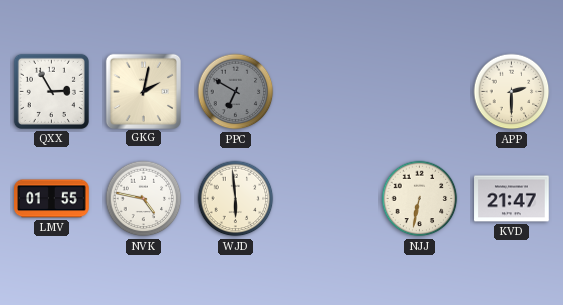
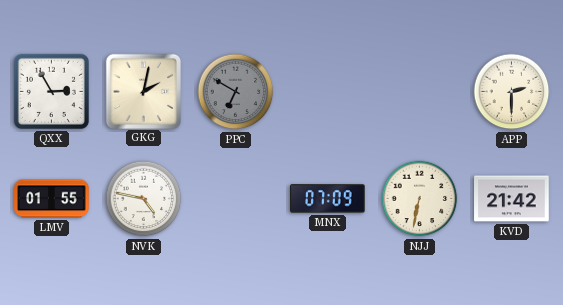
WJD: 5:59 -> none (236, 199)
MNX: none -> 07:09 (328, 199)
KVD: 21:47 -> 21:42 (512, 199)
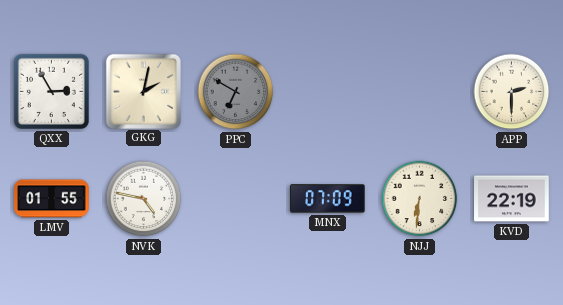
NJJ: 6:32 -> 6:31 (420, 199)
KVD: 21:42 -> 22:19 (512, 199)
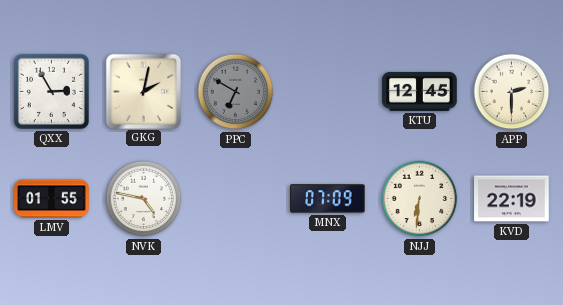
KTU: none -> 12:45 (420, 91)
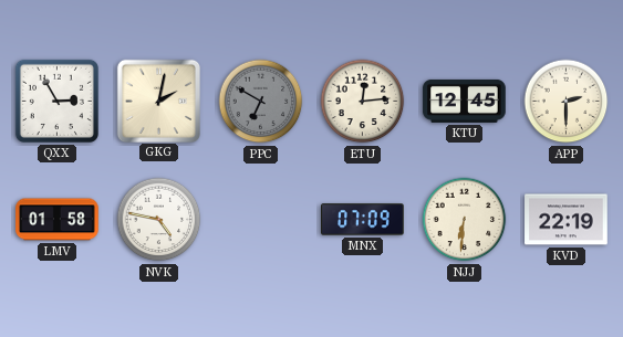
ETU: none -> 12:14 (363, 102)
LMV: 01:55 -> 01:58 (58, 220)
